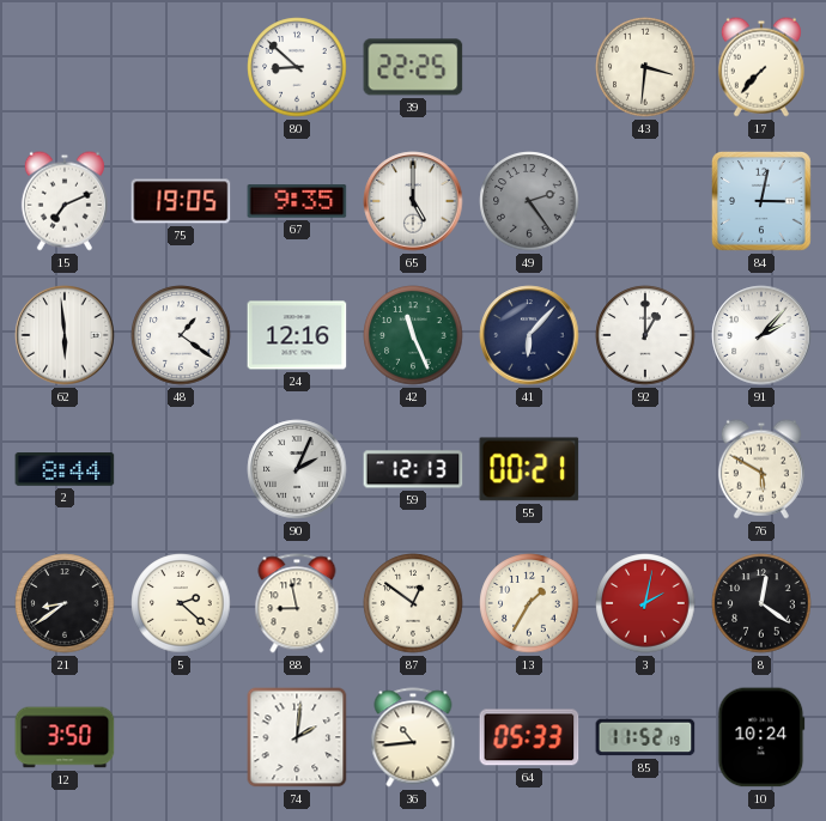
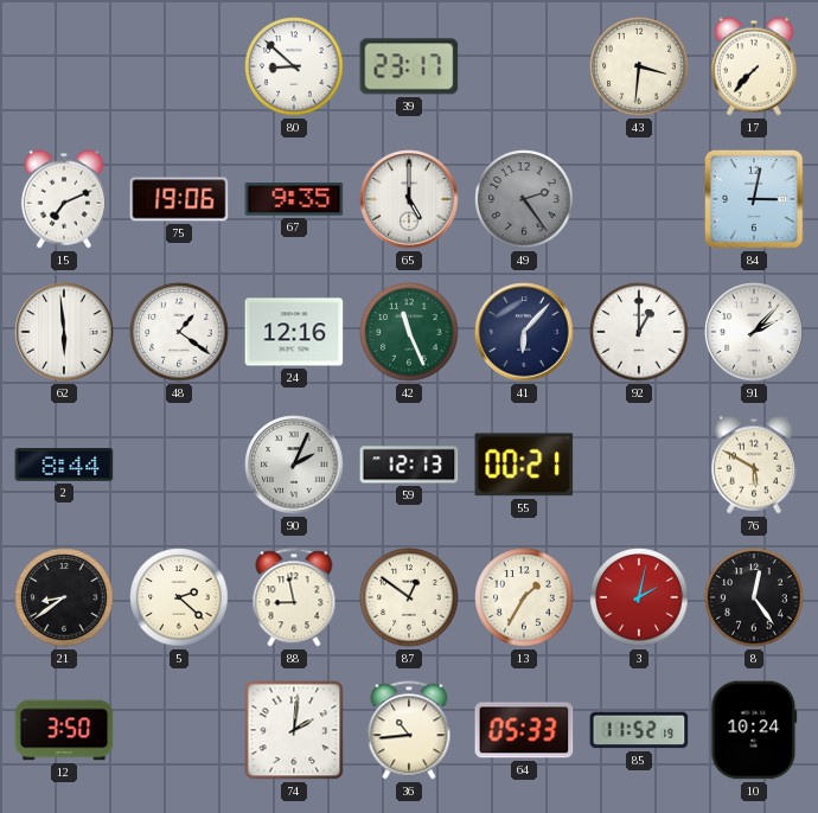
39: 22:25 -> 23:17 (409, 66)
75: 19:05 -> 19:06 (179, 199)
8: 12:21 -> 12:24 (754, 597)
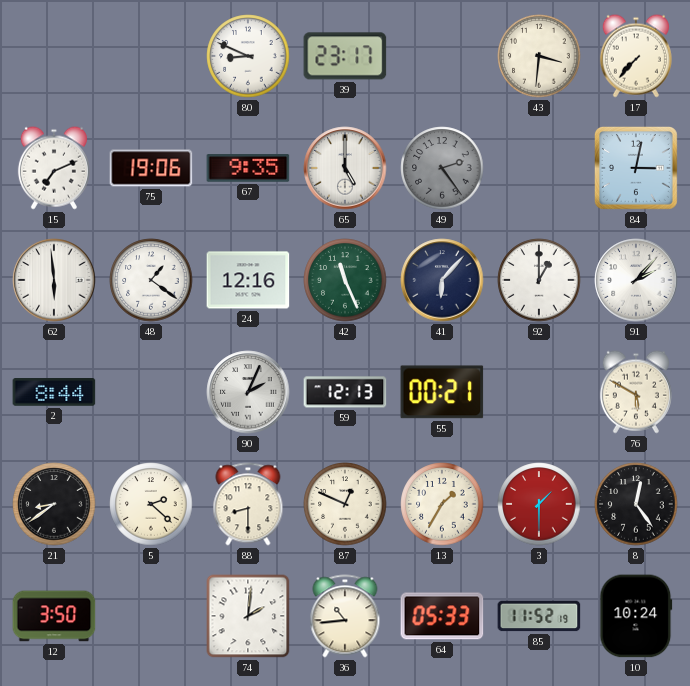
80: 8:52 -> 8:49 (248, 56)
88: 8:58 -> 8:30 (248, 504)
87: 12:51 -> 12:49 (345, 504)
3: 2:02 -> 1:30 (539, 504)
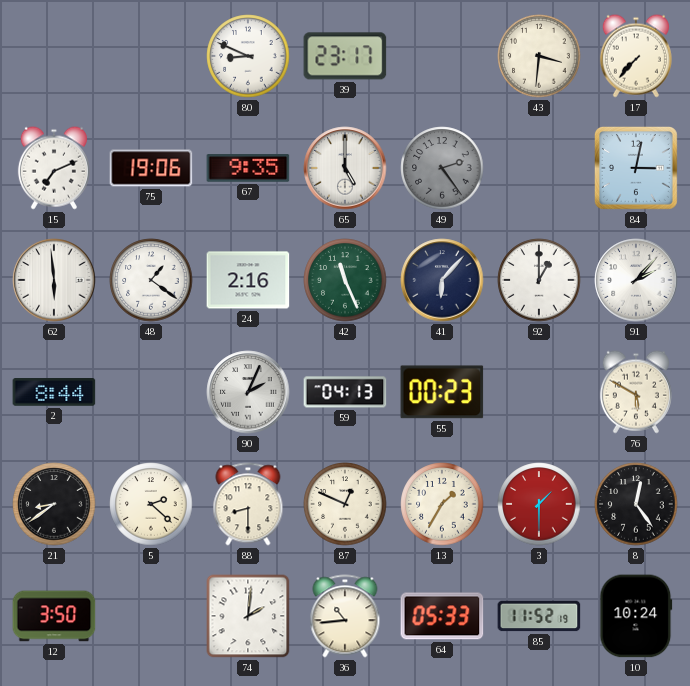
24: 12:16 -> 2:16 (248, 280)
59: 12:13 -> 04:13 (345, 392)
55: 00:21 -> 00:23 (442, 392)
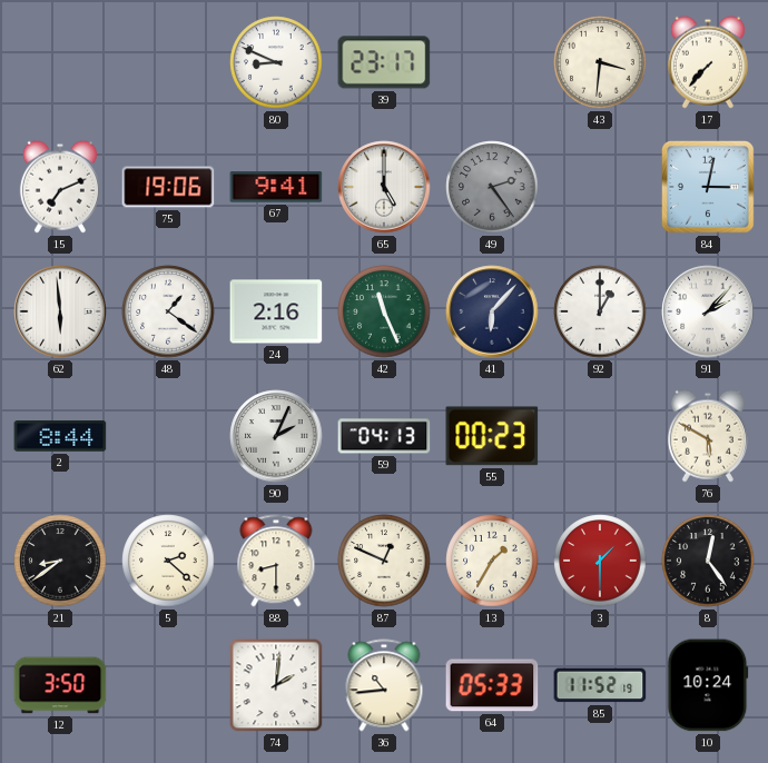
67: 9:35 -> 9:41 (276, 187)
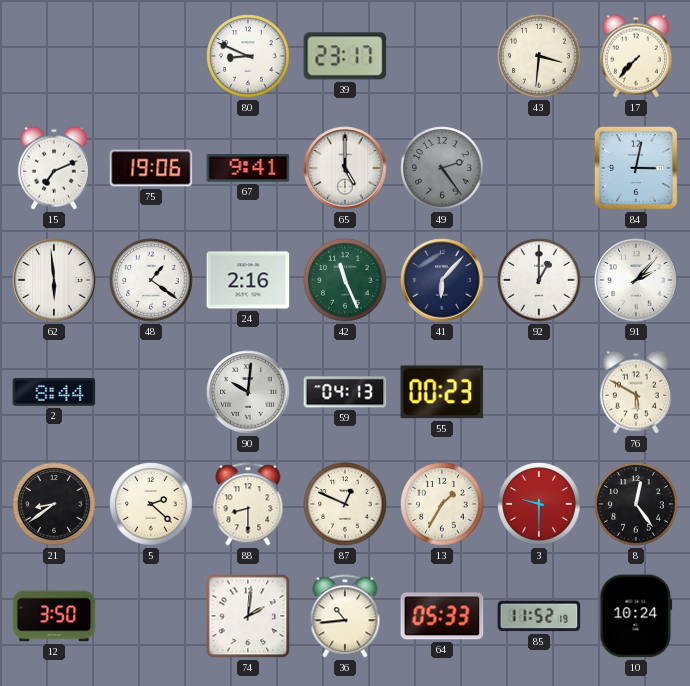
90: 2:04 -> 10:01 (248, 392)
3: 1:30 -> 9:30 (539, 504)
